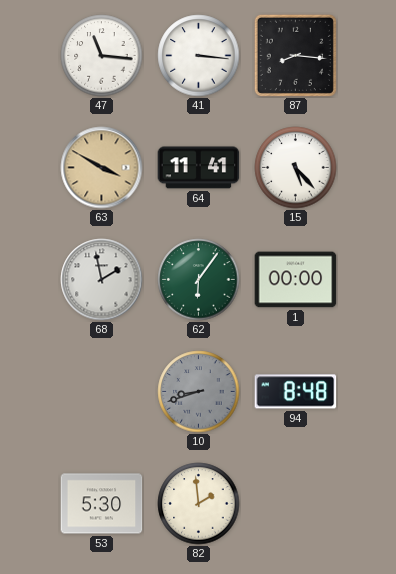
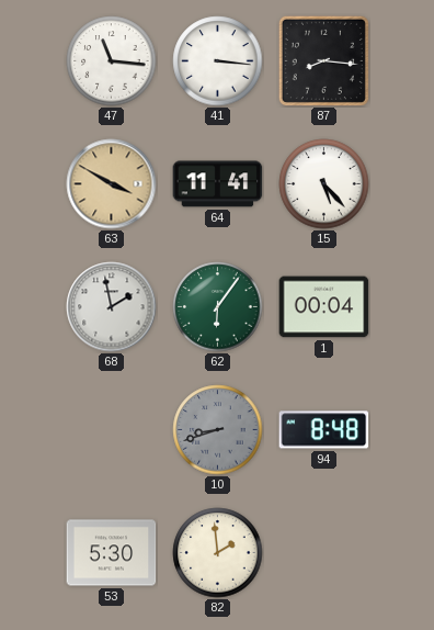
1: 00:00 -> 00:04 (324, 307)
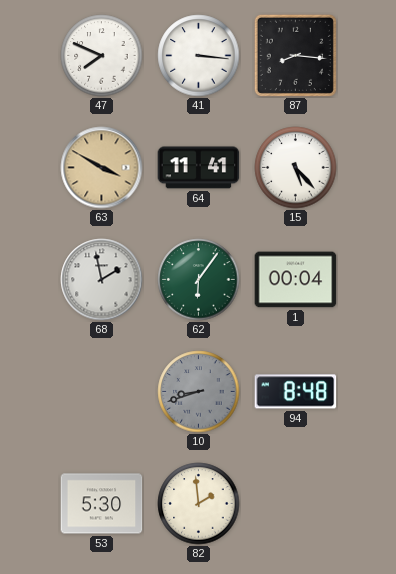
47: 11:16 -> 7:49 (102, 56)
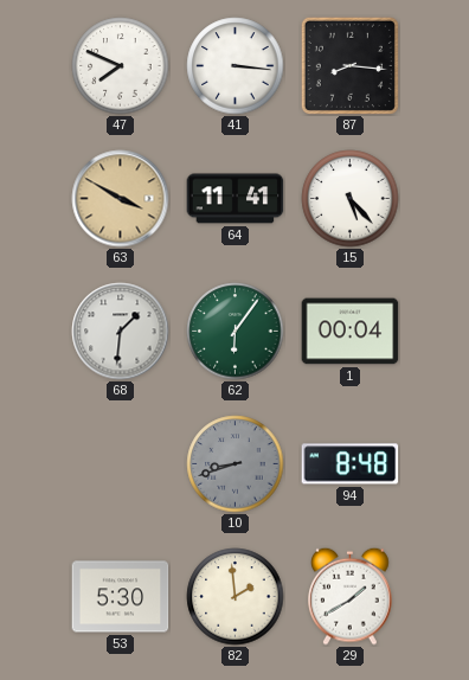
68: 1:58 -> 1:31 (121, 332)
29: none -> 1:40 (351, 596)
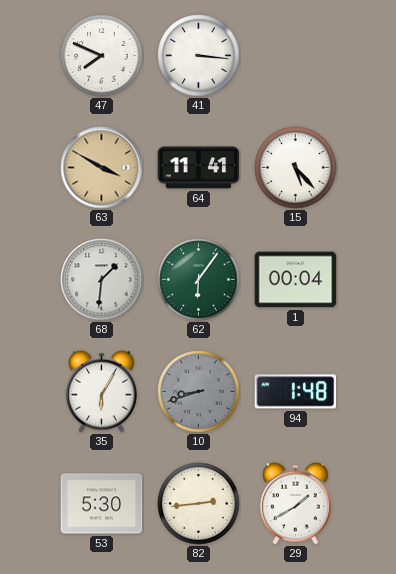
87: 8:16 -> none (349, 65)
35: none -> 6:05 (102, 391)
94: 8:48 -> 1:48 (296, 392)
82: 1:59 -> 2:44 (199, 504)
